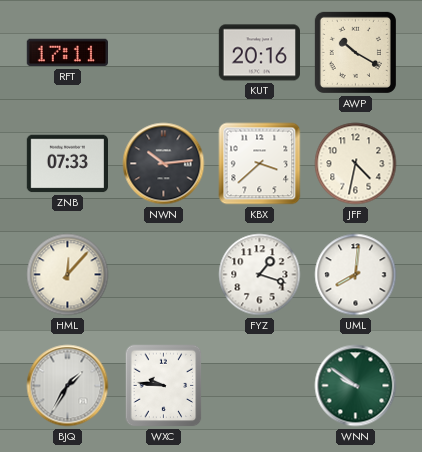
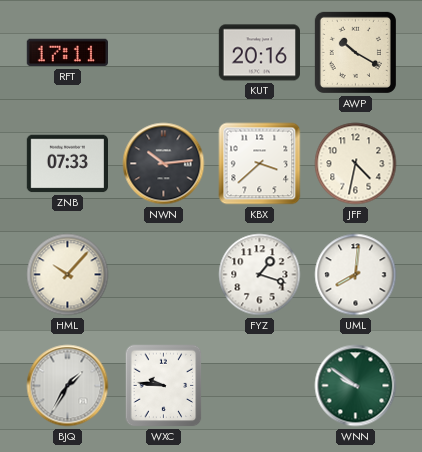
HML: 12:07 -> 10:07 (68, 275)
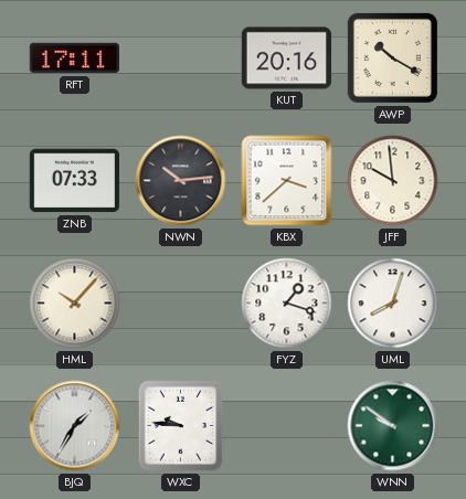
JFF: 4:32 -> 9:59 (393, 181)
UML: 8:01 -> 8:03 (393, 304)
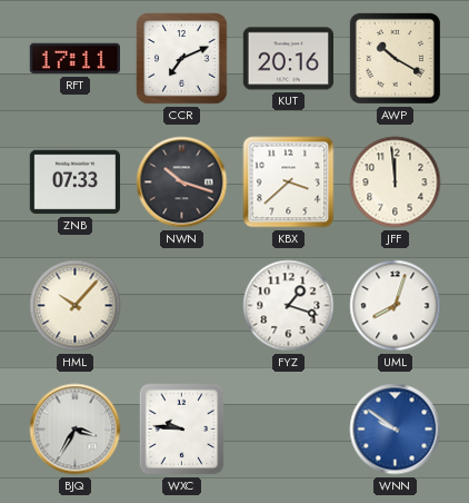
CCR: none -> 7:11 (182, 59)
NWN: 10:14 -> 10:18 (182, 183)
JFF: 9:59 -> 11:59 (396, 183)
BJQ: 1:35 -> 3:35 (76, 430)
WNN dial: green -> blue (396, 430)
